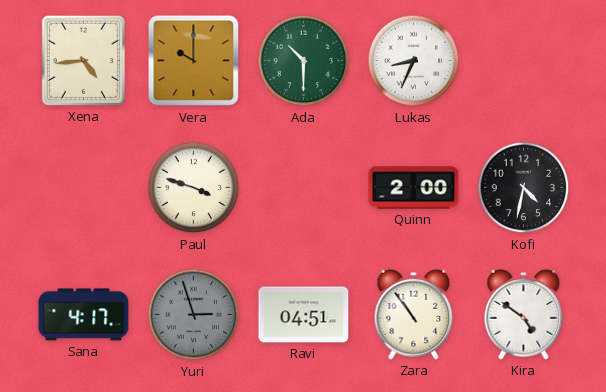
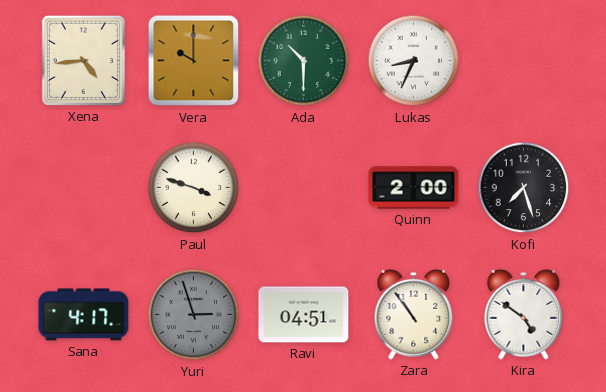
Kofi: 4:32 -> 7:27 (524, 188)
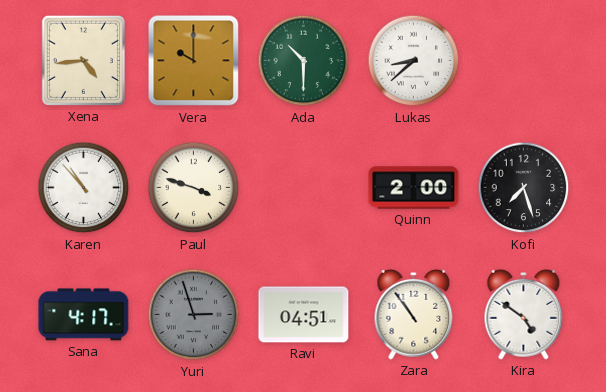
Lukas: 8:34 -> 8:38 (414, 61)
Karen: none -> 10:53 (84, 188)
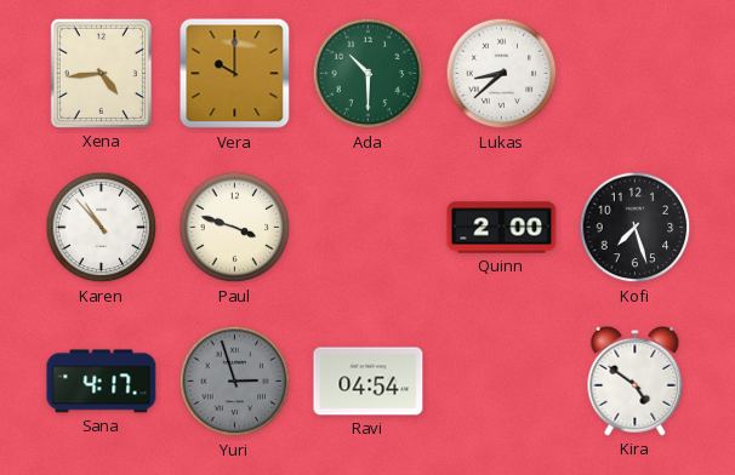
Ravi: 04:51 -> 04:54 (369, 382)
Zara: 10:54 -> none (414, 314)
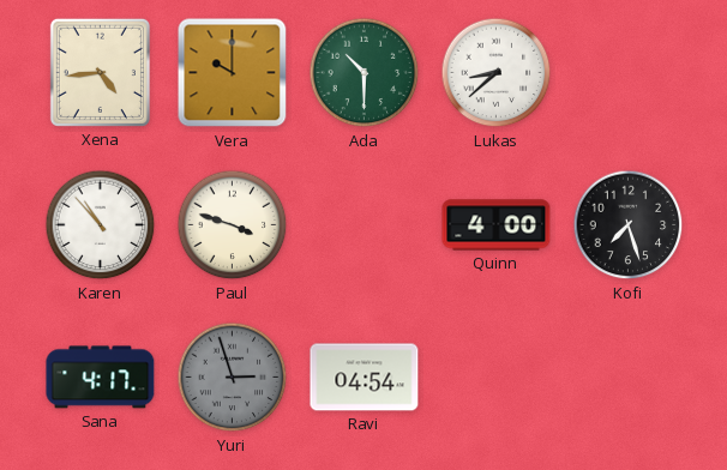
Quinn: 2:00 -> 4:00 (497, 225)
Kira: 4:51 -> none (636, 380)
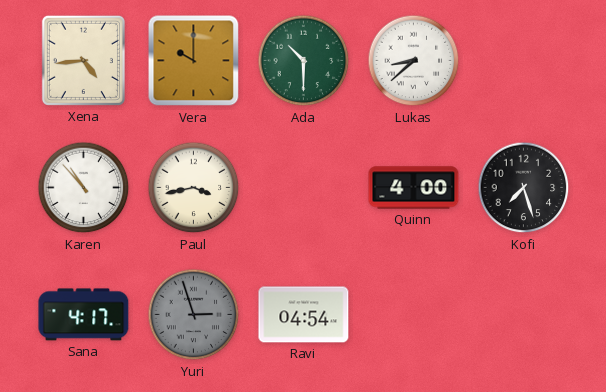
Paul: 3:48 -> 3:43 (194, 188)
